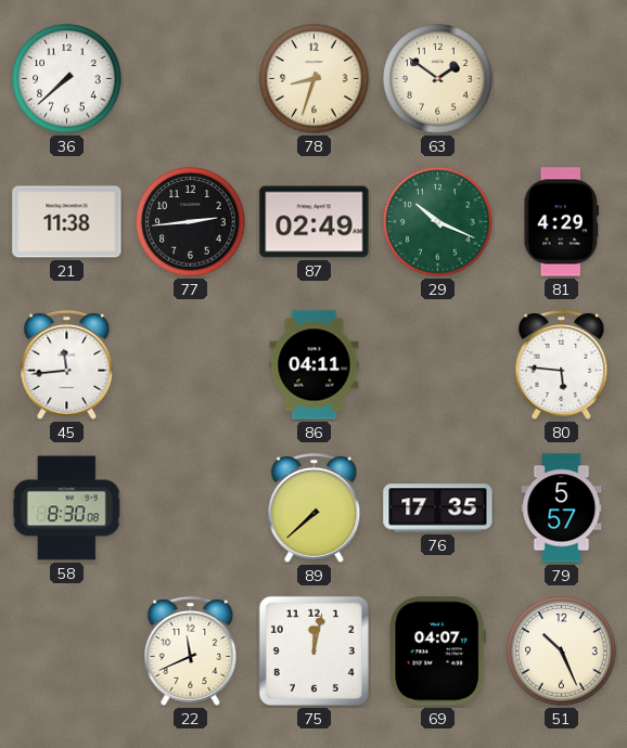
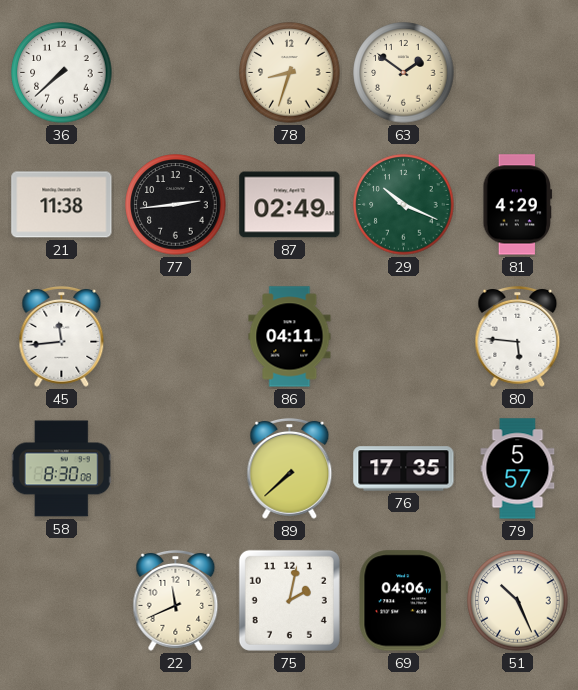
75: 12:02 -> 2:02 (289, 600)
69: 04:07 -> 04:06 (403, 601)
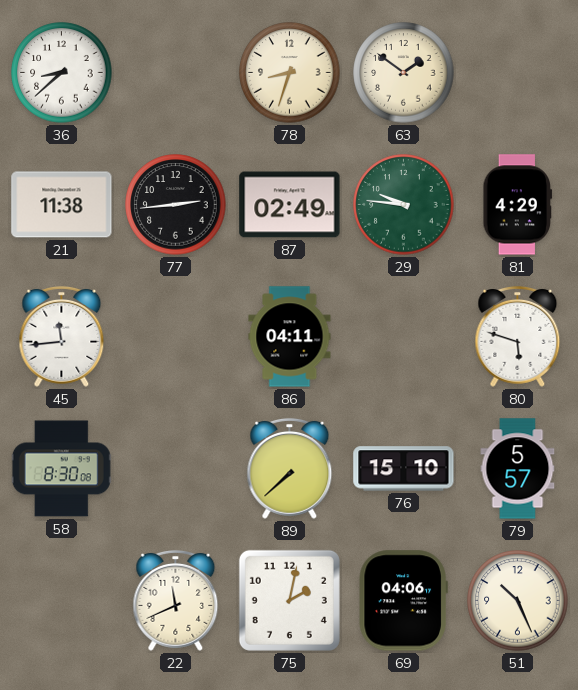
36: 7:38 -> 8:38 (62, 73)
29: 10:19 -> 9:46 (404, 205)
80: 5:46 -> 5:48 (518, 336)
76: 17:35 -> 15:10 (404, 469)
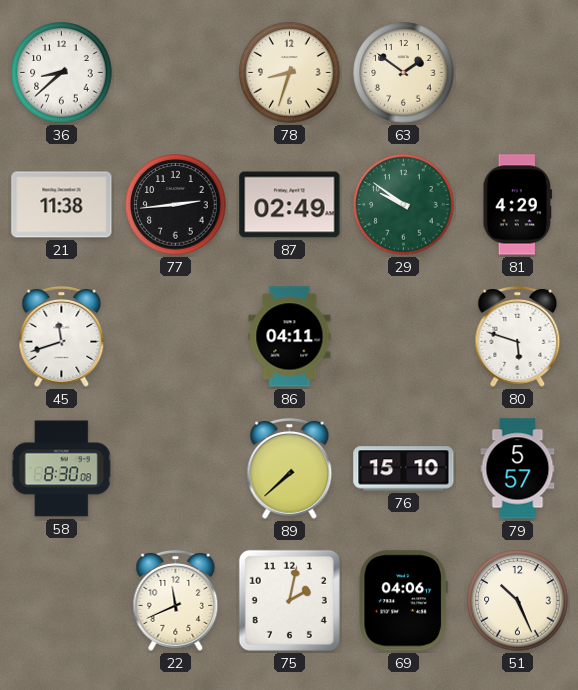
29: 9:46 -> 9:51 (404, 205)
45: 11:44 -> 11:42 (62, 336)
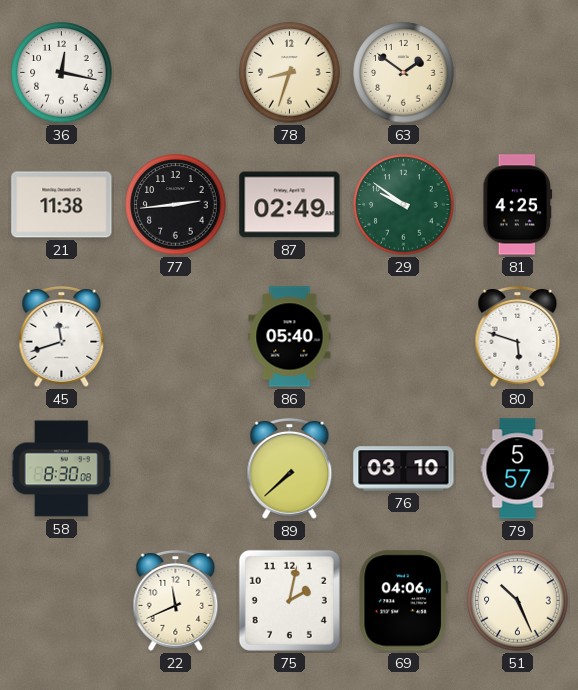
36: 8:38 -> 12:17 (62, 73)
81: 4:29 -> 4:25 (518, 205)
86: 04:11 -> 05:40 (290, 337)
76: 15:10 -> 03:10 (404, 469)
